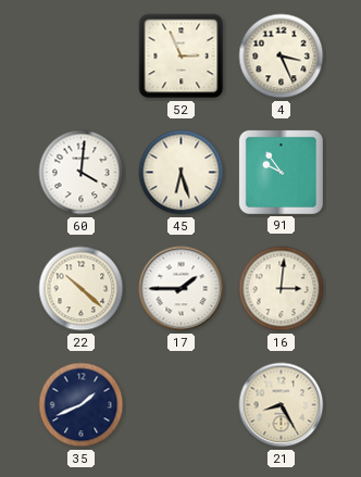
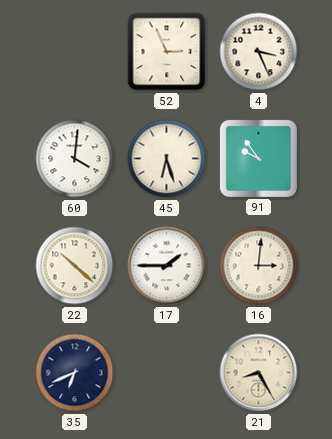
35: 1:41 -> 6:41 (75, 373)
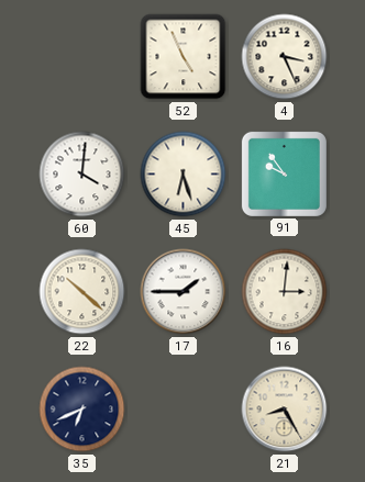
52: 2:56 -> 4:56 (184, 57)
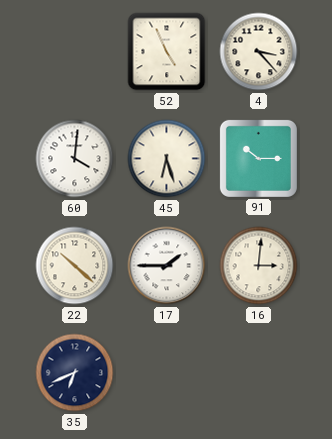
4: 3:26 -> 3:23 (259, 52)
91: 9:54 -> 10:15 (258, 158)
21: 8:25 -> none (285, 410)
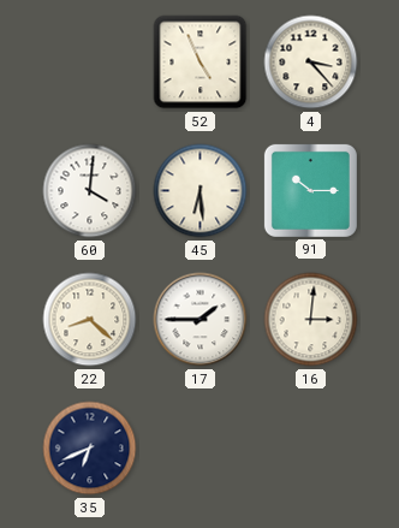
45: 6:27 -> 6:29 (201, 191)
22: 10:22 -> 8:22 (90, 320)
